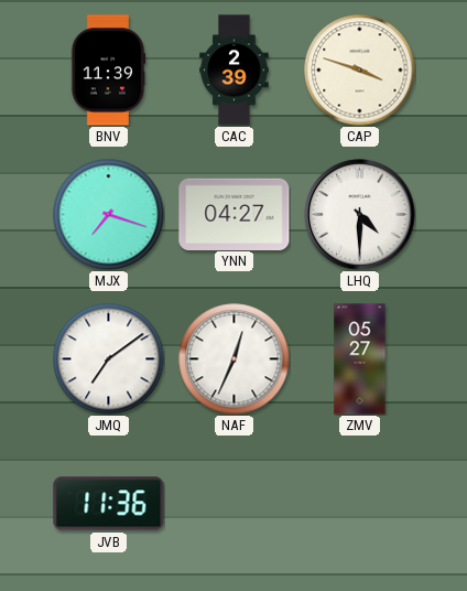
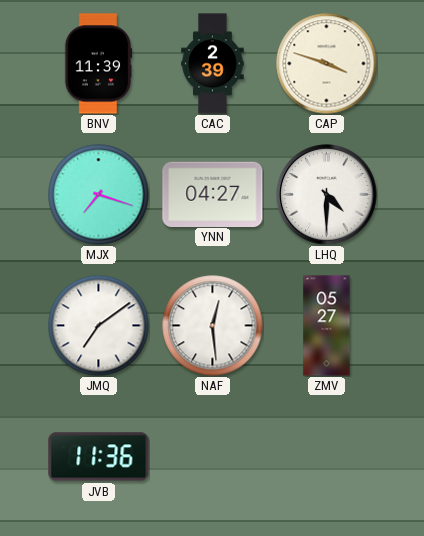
NAF: 12:34 -> 12:29 (213, 326)
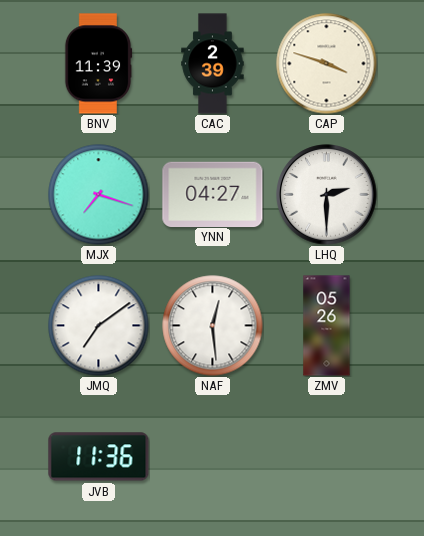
LHQ: 4:30 -> 2:30 (327, 195)
ZMV: 05:27 -> 05:26 (327, 326)
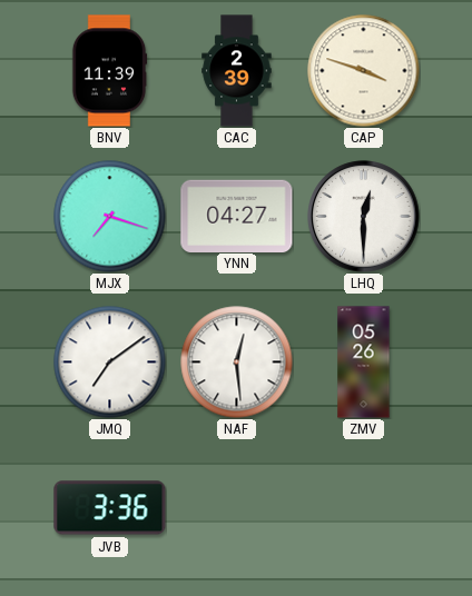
LHQ: 2:30 -> 12:30 (364, 217)
JVB: 11:36 -> 3:36 (110, 508)
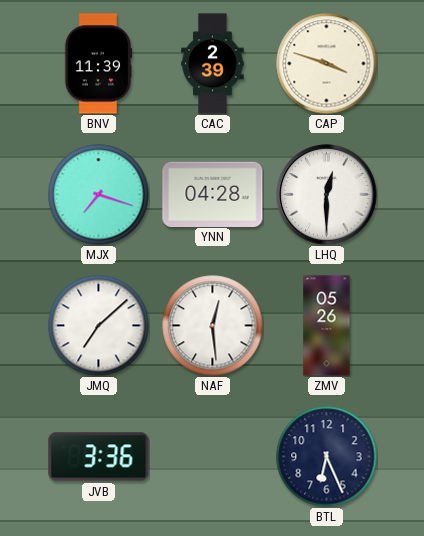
YNN: 04:27 -> 04:28 (213, 194)
JMQ: 7:09 -> 7:08 (99, 326)
BTL: none -> 6:26 (327, 457)
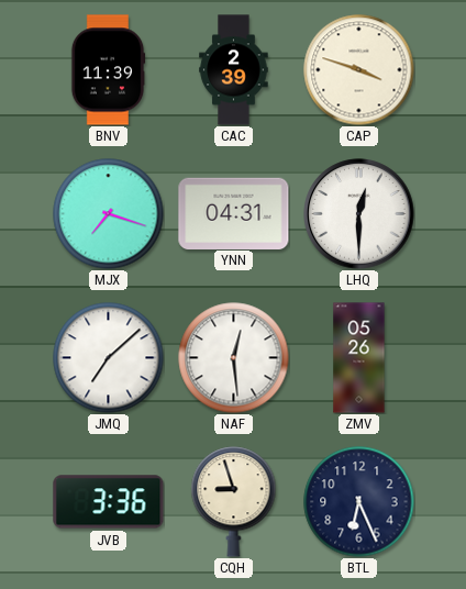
YNN: 04:28 -> 04:31 (234, 213)
CQH: none -> 8:57 (234, 502)
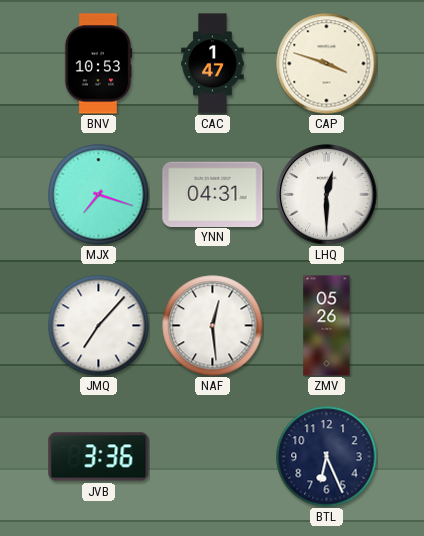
BNV: 11:39 -> 10:53 (98, 64)
CAC: 2:39 -> 1:47 (213, 64)
JMQ: 7:08 -> 7:07 (99, 326)
CQH: 8:57 -> none (234, 502)
